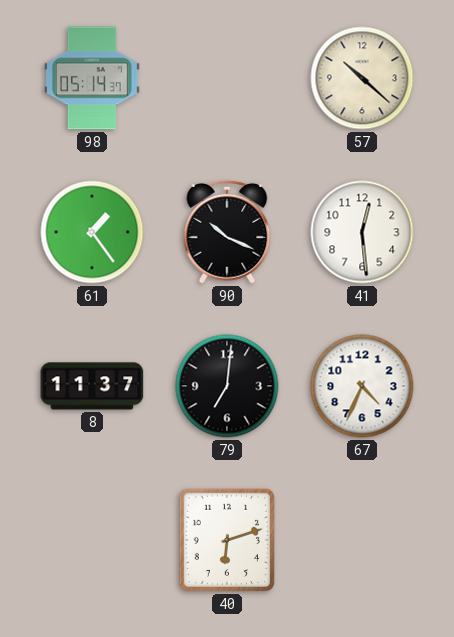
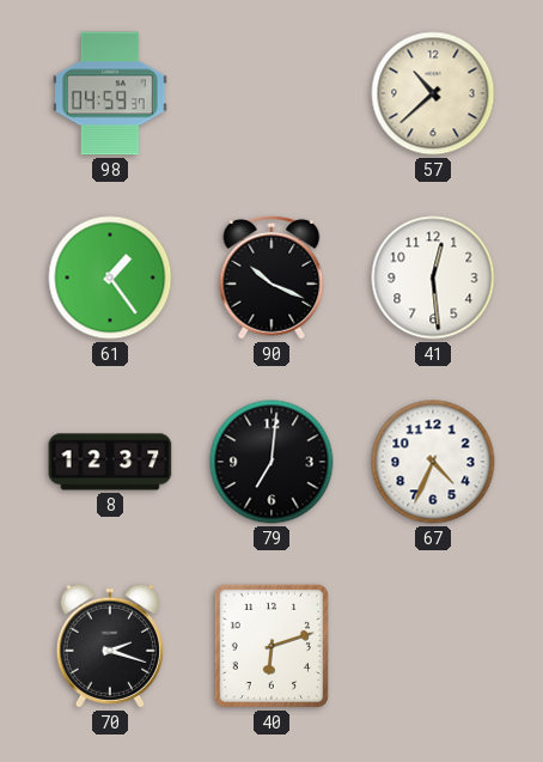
98: 05:14 -> 04:59 (111, 93)
57: 10:22 -> 10:38 (433, 93)
8: 11:37 -> 12:37 (110, 462)
70: none -> 2:18 (110, 646)
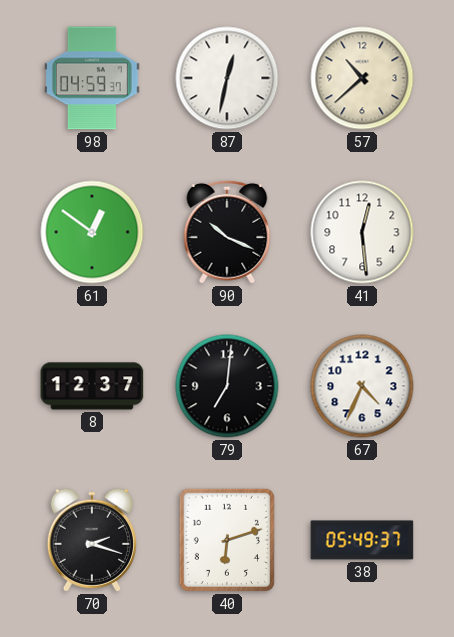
87: none -> 12:32 (227, 78)
61: 1:24 -> 12:51 (92, 232)
38: none -> 05:49 (362, 540)
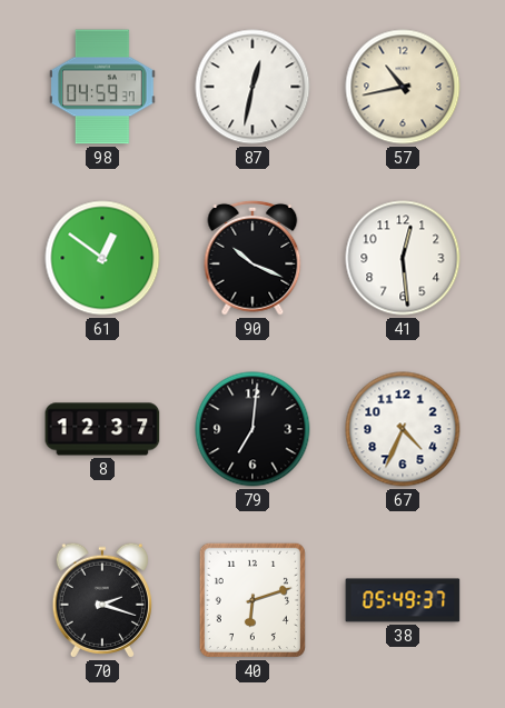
57: 10:38 -> 10:43 (403, 87)
